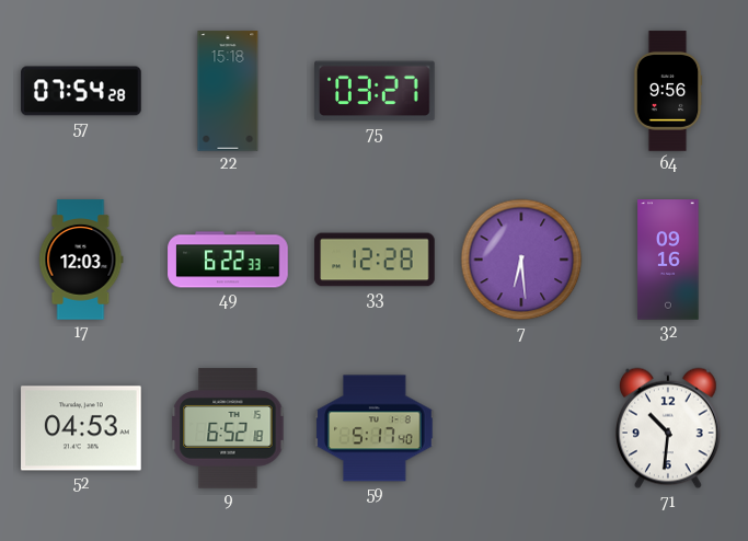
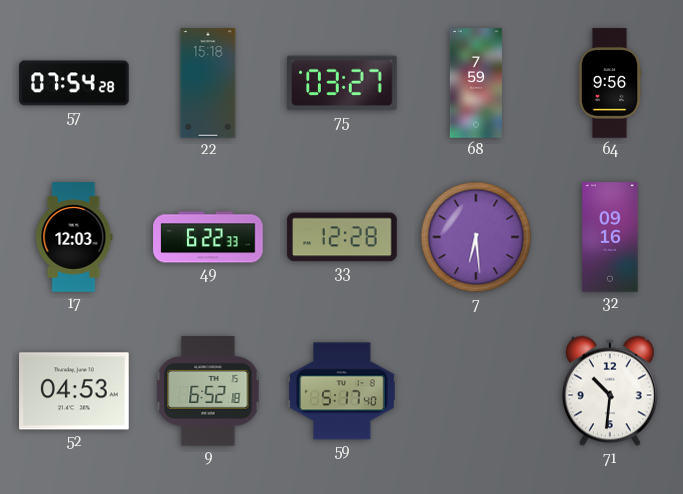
68: none -> 7:59 (476, 83)
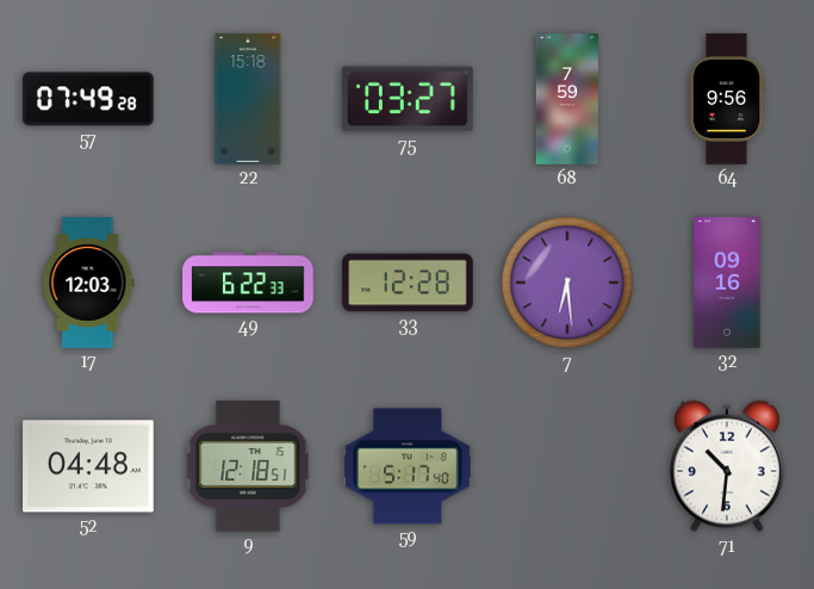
57: 07:54 -> 07:49 (88, 99)
52: 04:53 -> 04:48 (88, 466)
9: 6:52 -> 12:18 (248, 466)
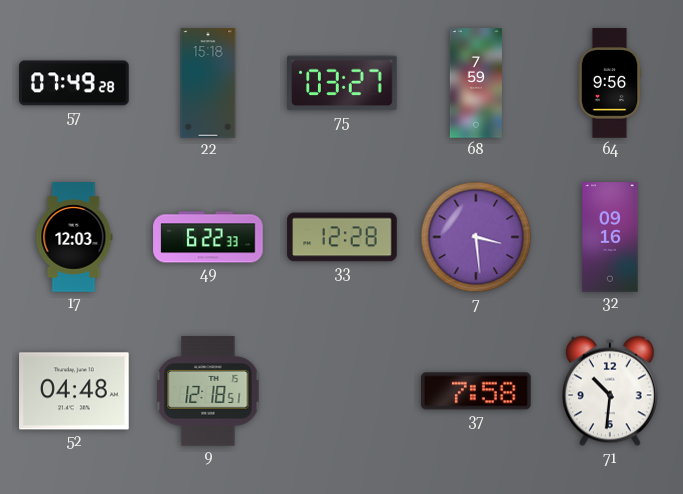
7: 6:29 -> 3:29 (476, 237)
59: 5:17 -> none (408, 466)
37: none -> 7:58 (477, 391)
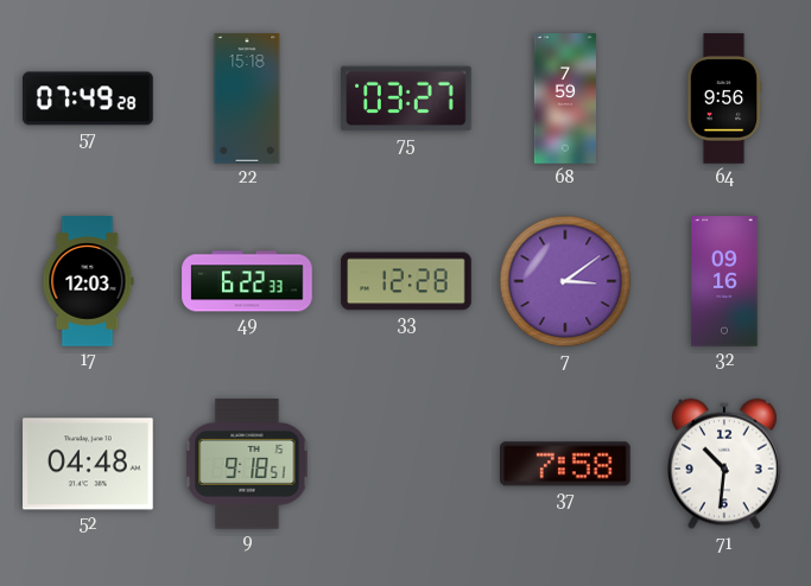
7: 3:29 -> 3:09 (565, 281)
9: 12:18 -> 9:18 (247, 464)
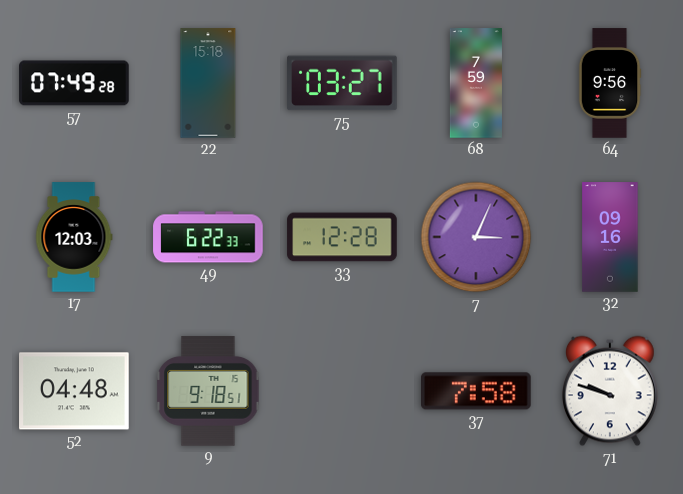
7: 3:09 -> 3:04 (476, 237)
71: 10:31 -> 9:48 (610, 391)
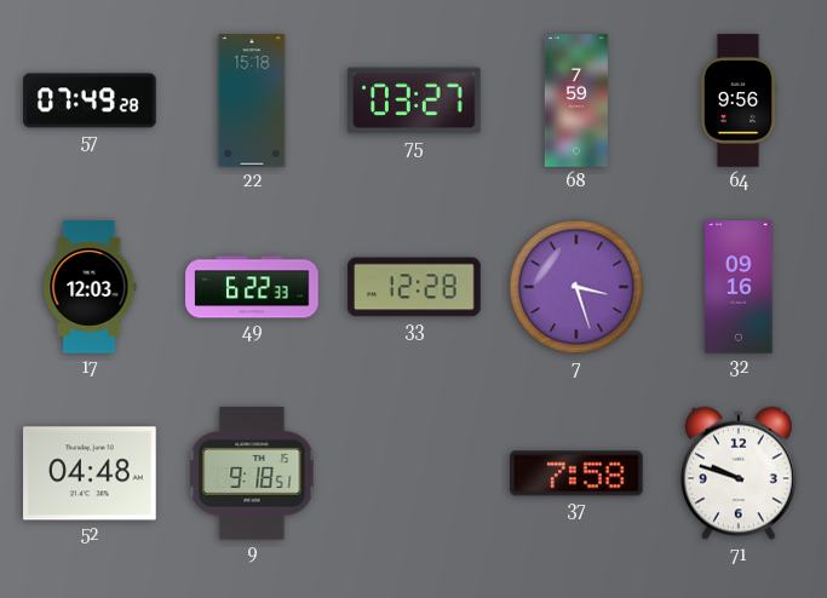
7: 3:04 -> 3:27 (576, 287)
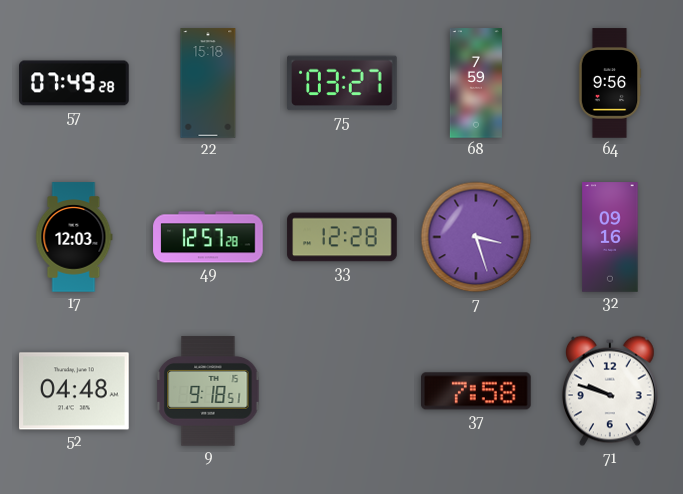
49: 6:22 -> 12:57 (208, 237)
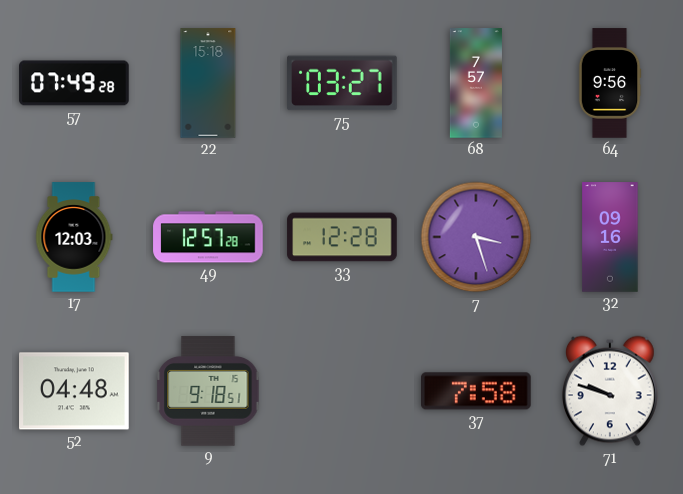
68: 7:59 -> 7:57 (476, 83)
